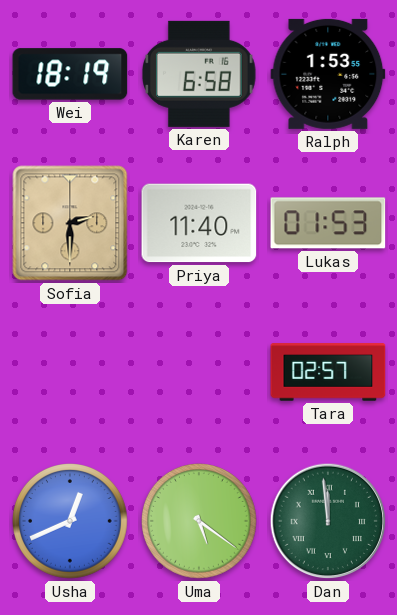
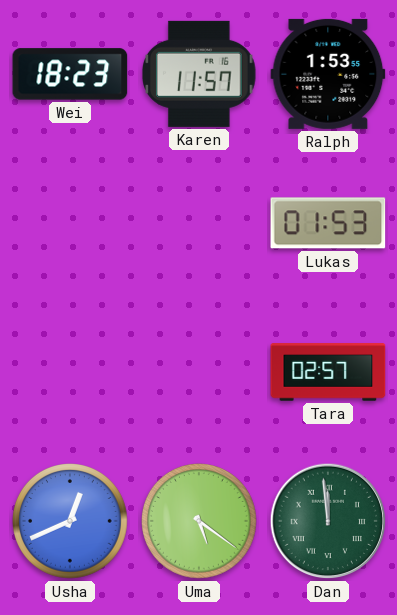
Wei: 18:19 -> 18:23 (70, 74)
Karen: 6:58 -> 11:57 (200, 74)
Sofia: 2:30 -> none (70, 223)
Priya: 11:40 -> none (199, 223)
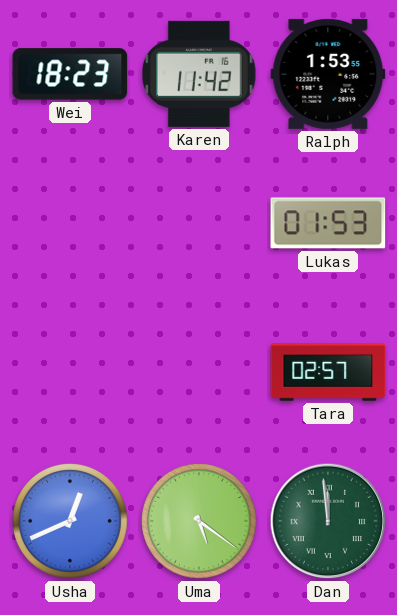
Karen: 11:57 -> 11:42 (200, 74)
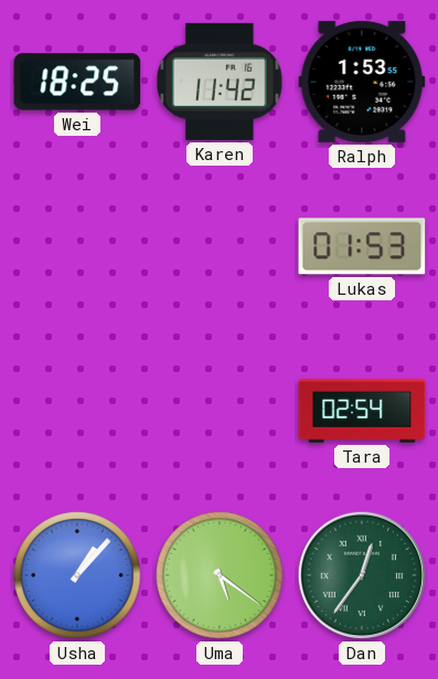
Wei: 18:23 -> 18:25 (77, 82)
Tara: 02:57 -> 02:54 (362, 411)
Usha: 12:41 -> 1:07 (78, 576)
Dan: 11:59 -> 12:36 (362, 575)
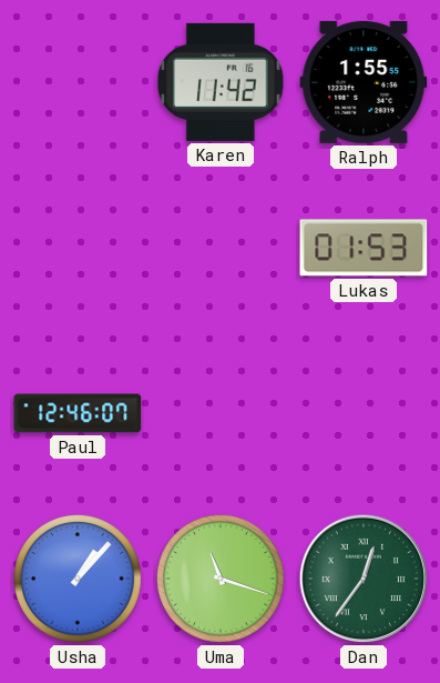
Wei: 18:25 -> none (77, 82)
Ralph: 1:53 -> 1:55 (364, 82)
Paul: none -> 12:46 (78, 413)
Tara: 02:54 -> none (362, 411)
Uma: 5:21 -> 11:18 (222, 580)
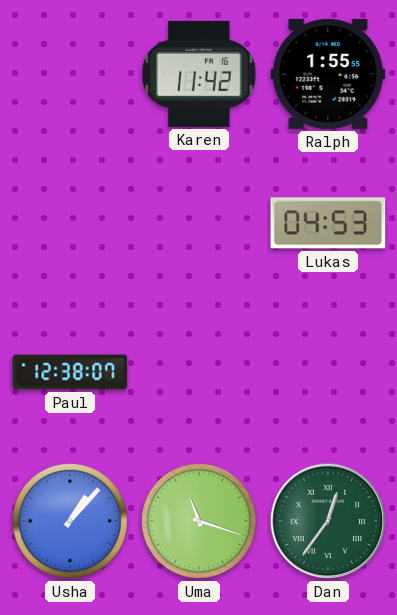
Lukas: 01:53 -> 04:53 (328, 223)
Paul: 12:46 -> 12:38 (70, 372)
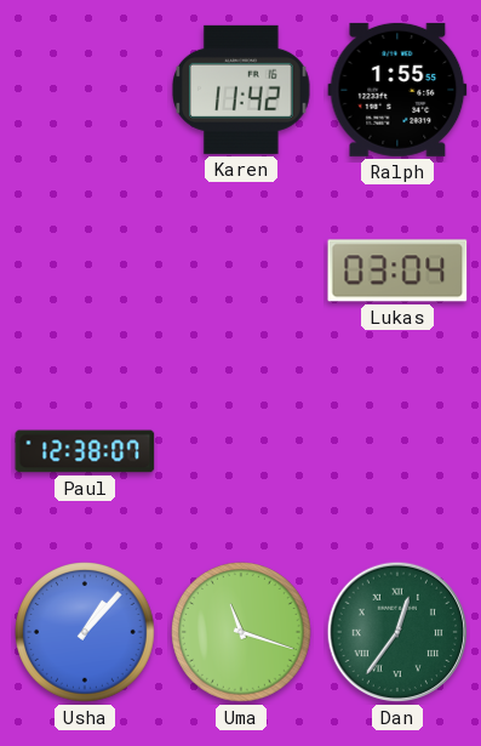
Lukas: 04:53 -> 03:04 (397, 271)
